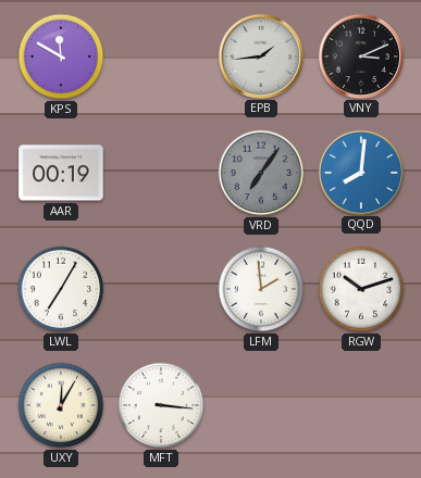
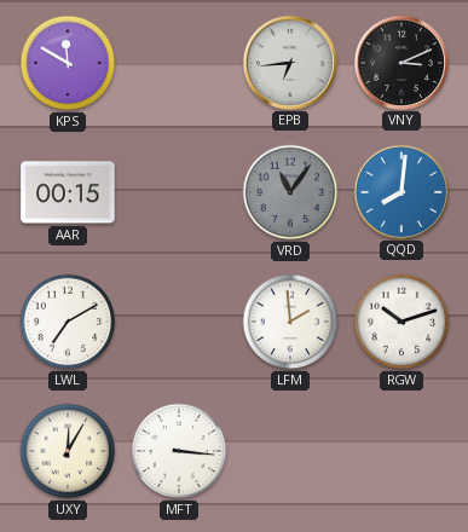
EPB: 1:44 -> 6:44 (289, 62)
AAR: 00:19 -> 00:15 (68, 192)
VRD: 7:06 -> 11:06 (290, 192)
LWL: 7:05 -> 7:10 (68, 322)
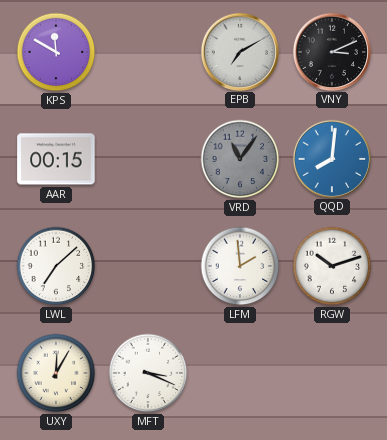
EPB: 6:44 -> 7:10 (239, 51)
LWL: 7:10 -> 7:08 (56, 266)
MFT: 3:16 -> 3:19 (148, 373)
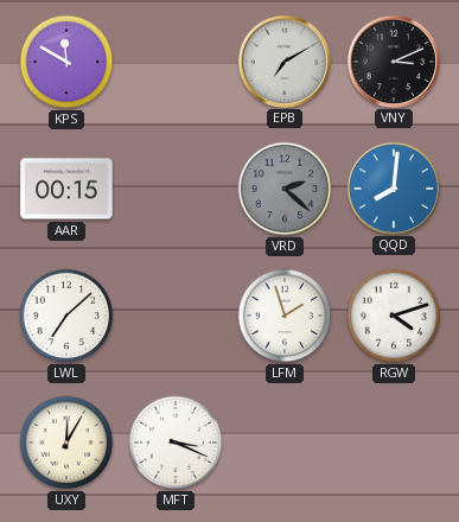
VRD: 11:06 -> 2:22 (285, 189)
LFM: 1:59 -> 1:57 (285, 316)
RGW: 10:12 -> 4:12 (394, 316)
